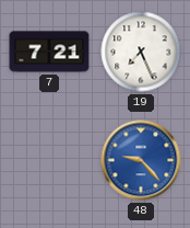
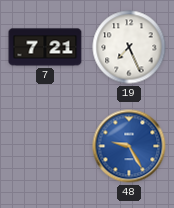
48: 9:23 -> 9:25 (129, 146)
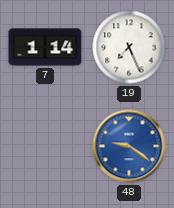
7: 7:21 -> 1:14 (45, 47)
48: 9:25 -> 9:21 (129, 146)
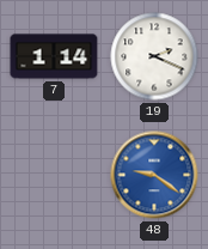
19: 7:26 -> 2:19 (154, 56)
